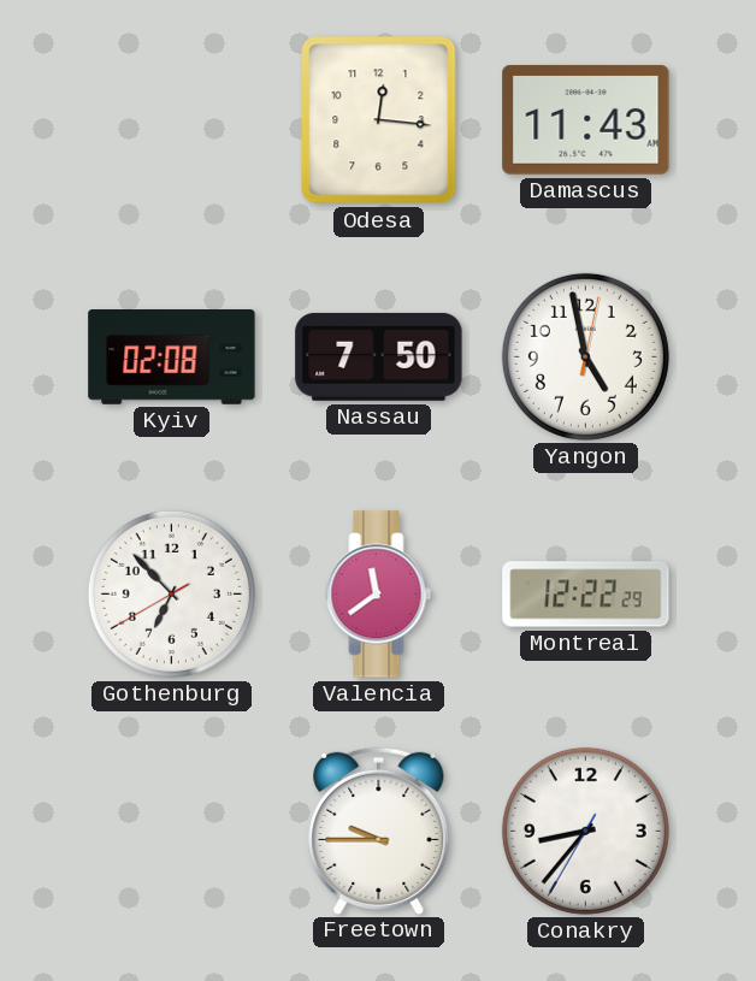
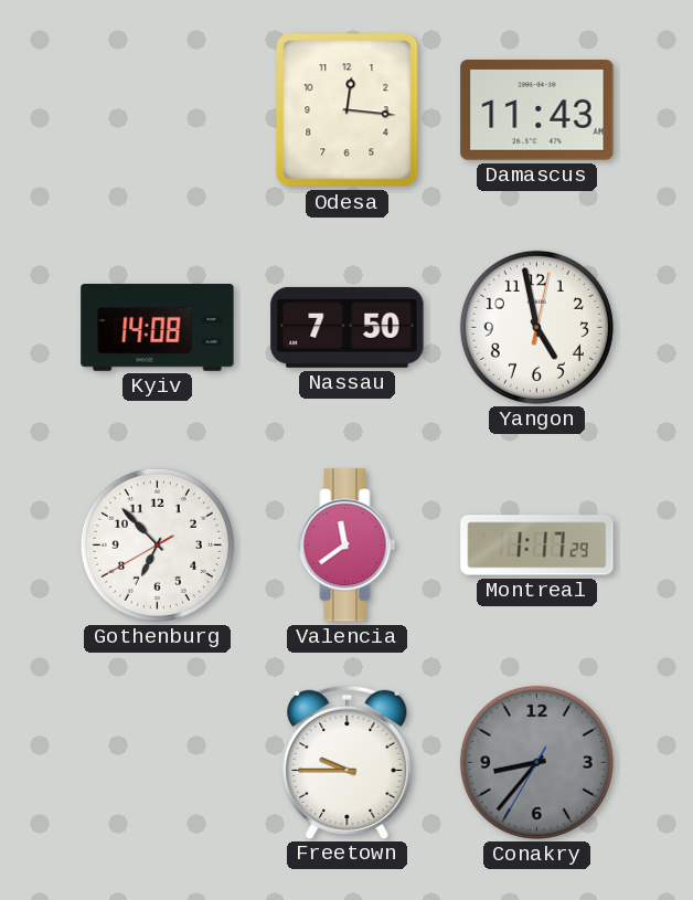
Kyiv: 02:08 -> 14:08 (158, 328)
Montreal: 12:22 -> 1:17 (537, 546)
Conakry dial: white -> grey (536, 762)
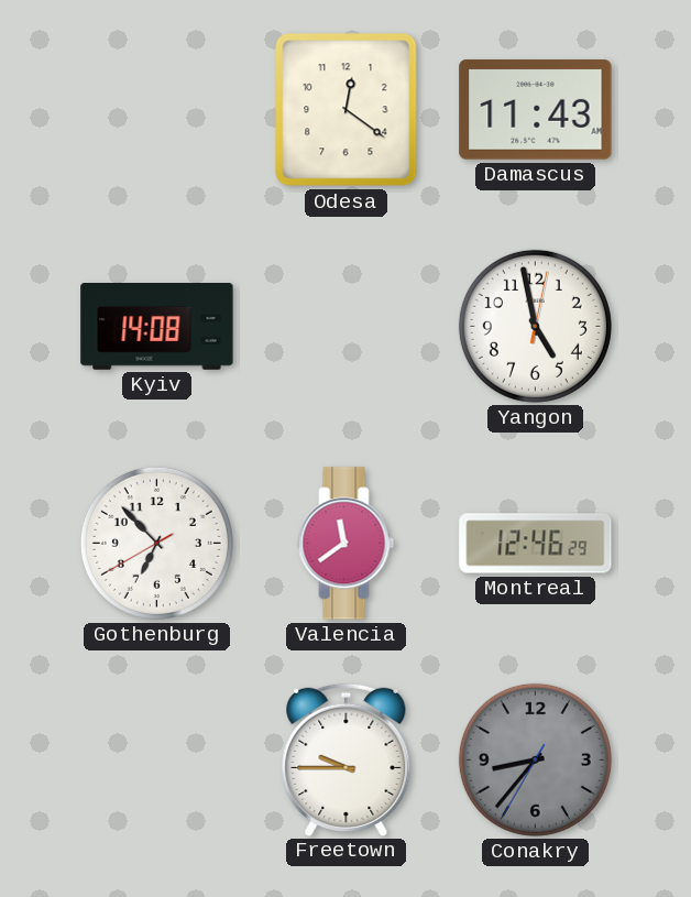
Odesa: 12:16 -> 12:21 (347, 110)
Nassau: 7:50 -> none (348, 327)
Montreal: 1:17 -> 12:46 (536, 544)
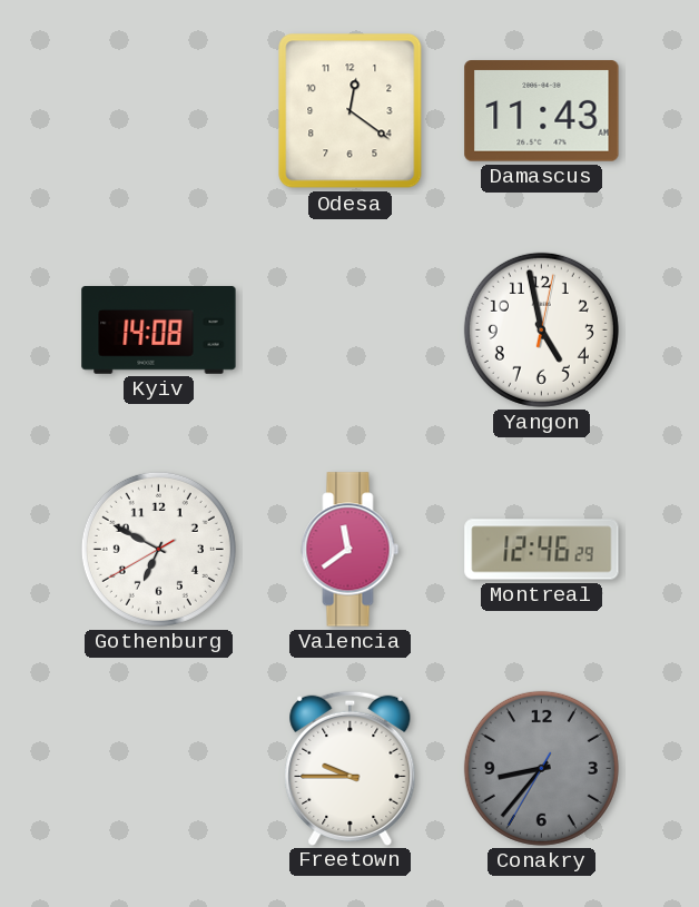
Gothenburg: 6:52 -> 6:49 (158, 549)
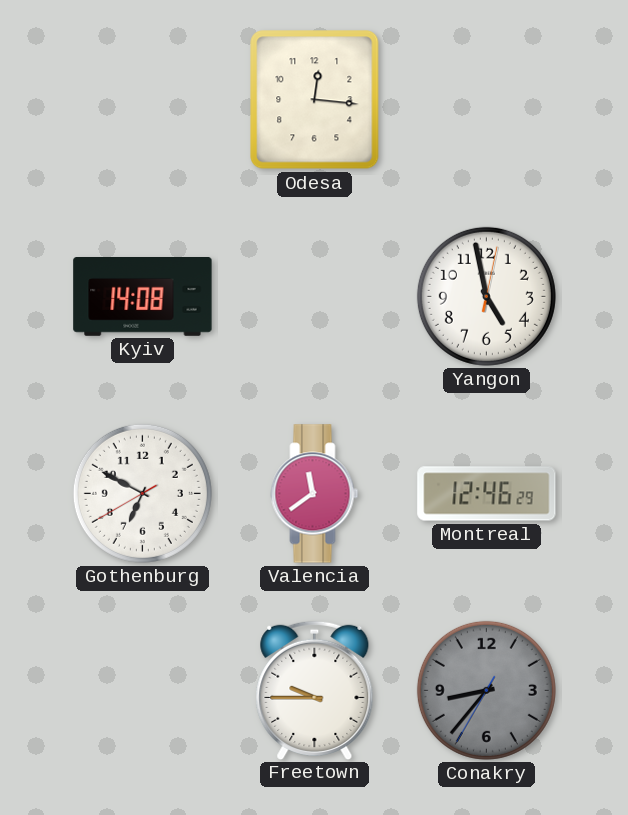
Odesa: 12:21 -> 12:16 (315, 100)
Damascus: 11:43 -> none (542, 111)
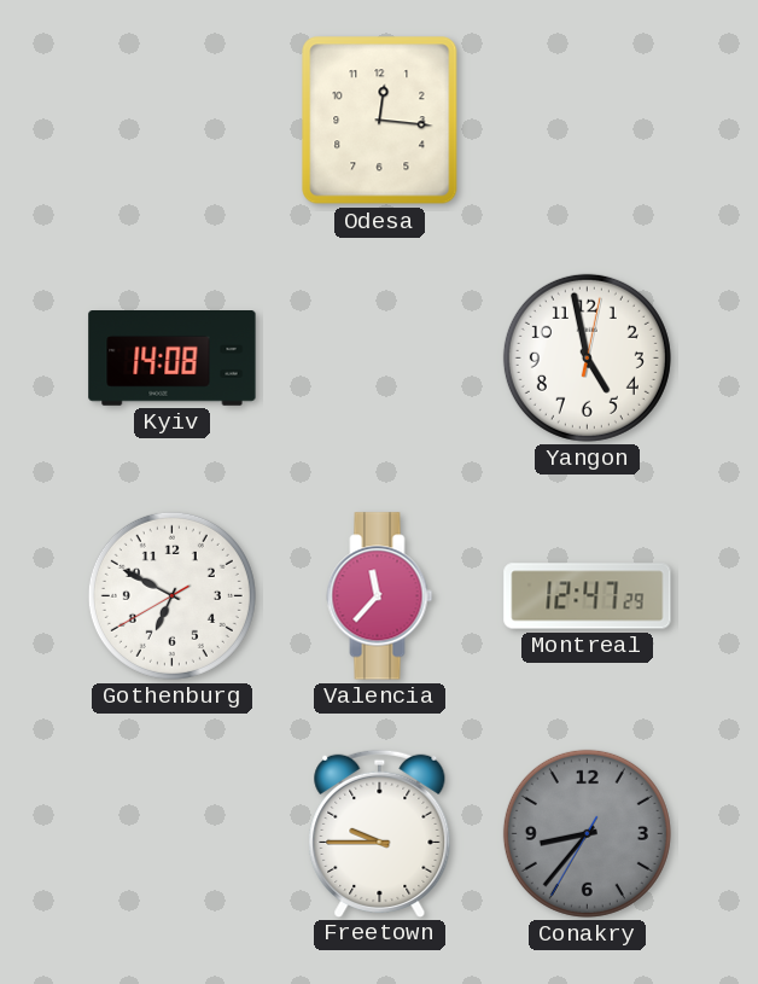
Valencia: 11:39 -> 11:37 (380, 596)
Montreal: 12:46 -> 12:47 (588, 596)
